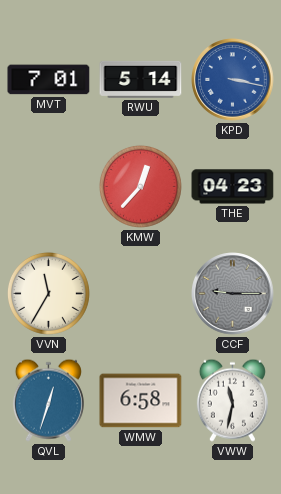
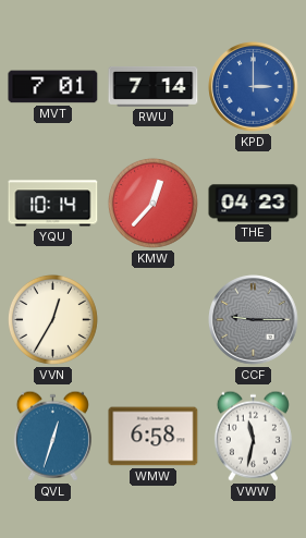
RWU: 5:14 -> 7:14 (154, 86)
KPD: 3:17 -> 3:00 (254, 87)
YQU: none -> 10:14 (53, 204)
VVN: 11:35 -> 12:35 (52, 319)
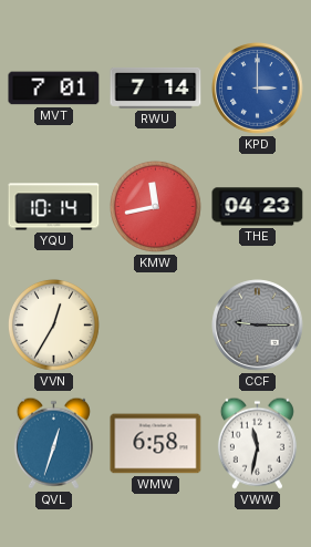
KMW: 12:37 -> 11:43 (155, 206)
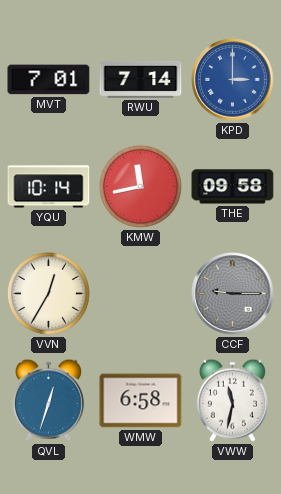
THE: 04:23 -> 09:58 (233, 187)
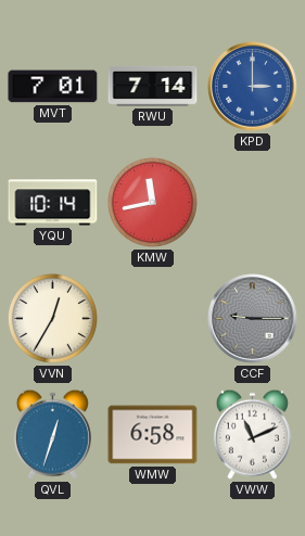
THE: 09:58 -> none (233, 187)
VWW: 11:32 -> 11:11 (252, 434)
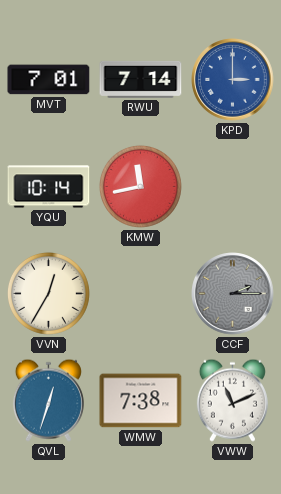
CCF: 9:15 -> 2:15 (233, 294)
WMW: 6:58 -> 7:38 (141, 401)
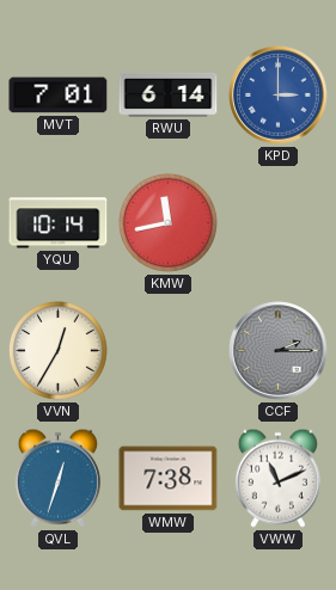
RWU: 7:14 -> 6:14 (169, 94)
